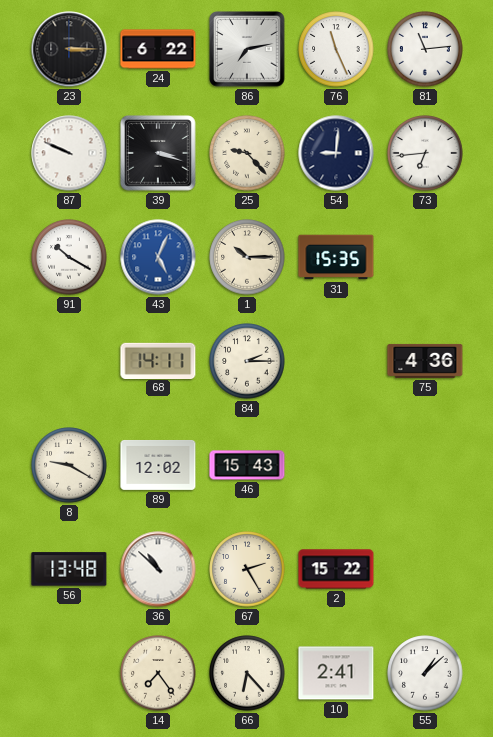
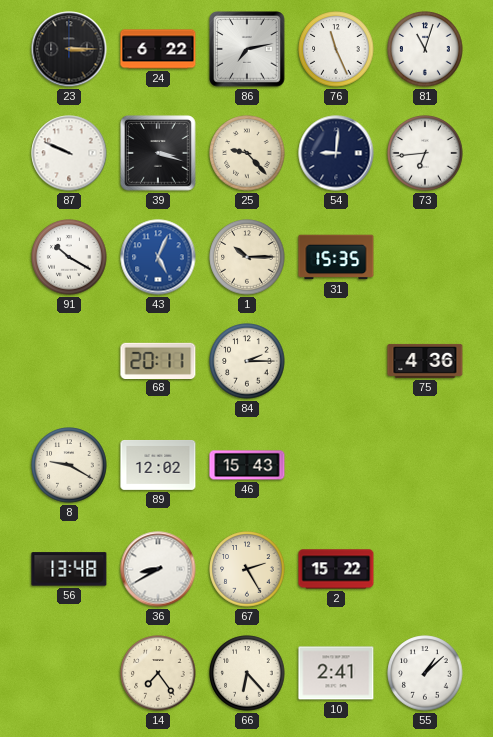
81: 11:14 -> 11:03 (425, 49)
68: 14:11 -> 20:11 (158, 360)
36: 10:52 -> 8:40 (158, 569)
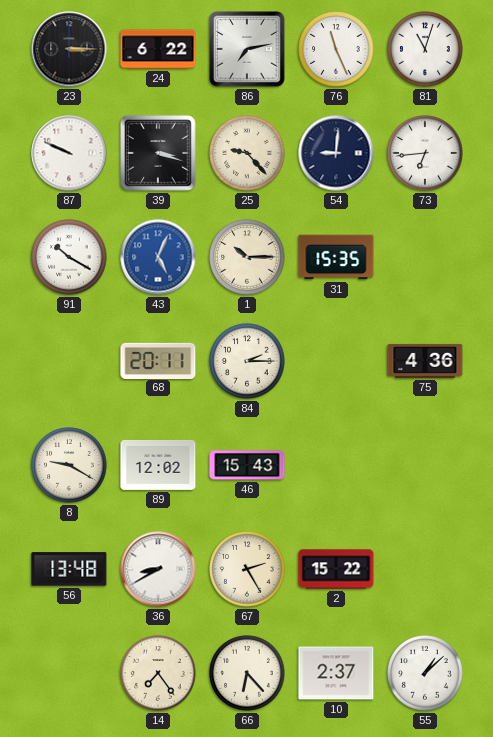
10: 2:41 -> 2:37 (336, 673)
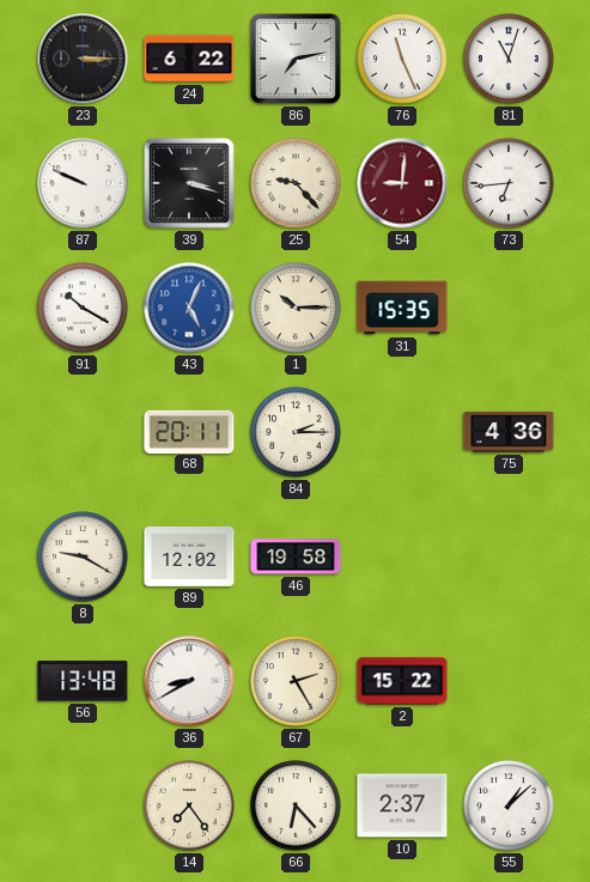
54 dial: navy -> burgundy (402, 183)
46: 15:43 -> 19:58 (296, 556)
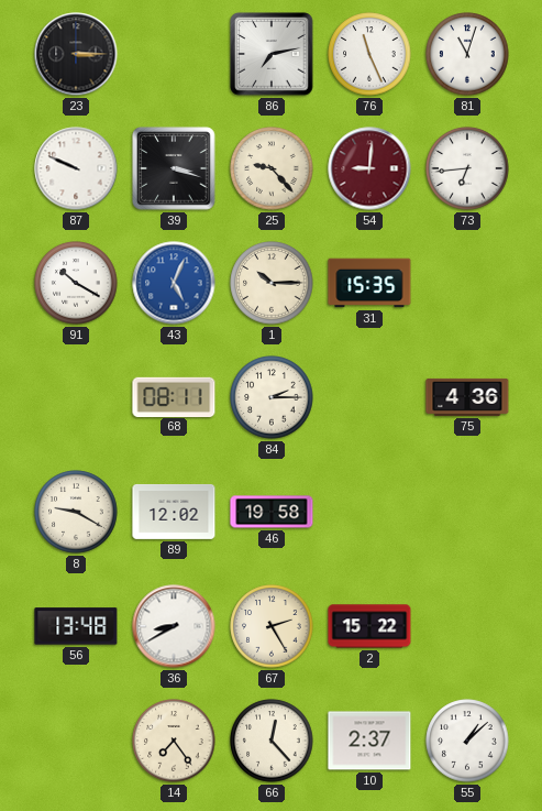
24: 6:22 -> none (189, 59)
68: 20:11 -> 08:11 (174, 396)
66: 6:23 -> 12:23 (272, 741)
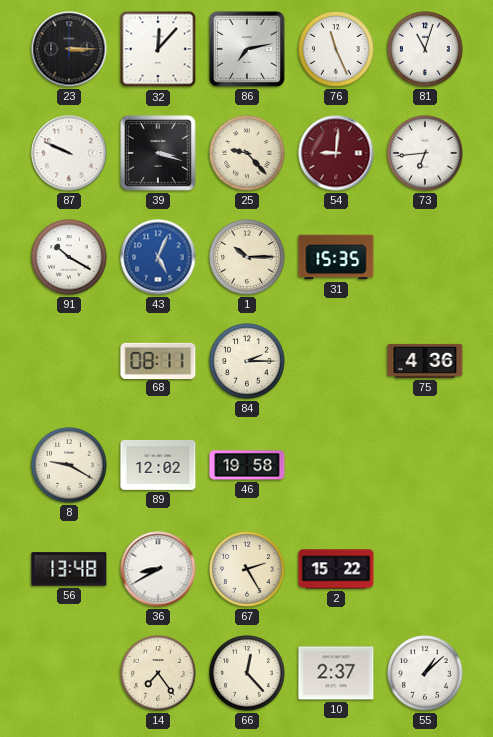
32: none -> 12:07 (158, 49)
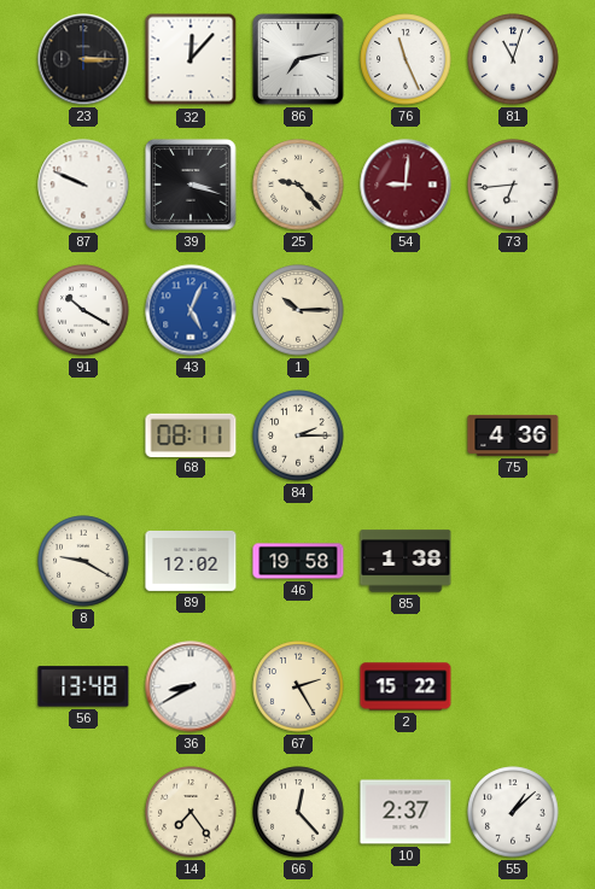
31: 15:35 -> none (336, 257)
85: none -> 1:38 (406, 561)
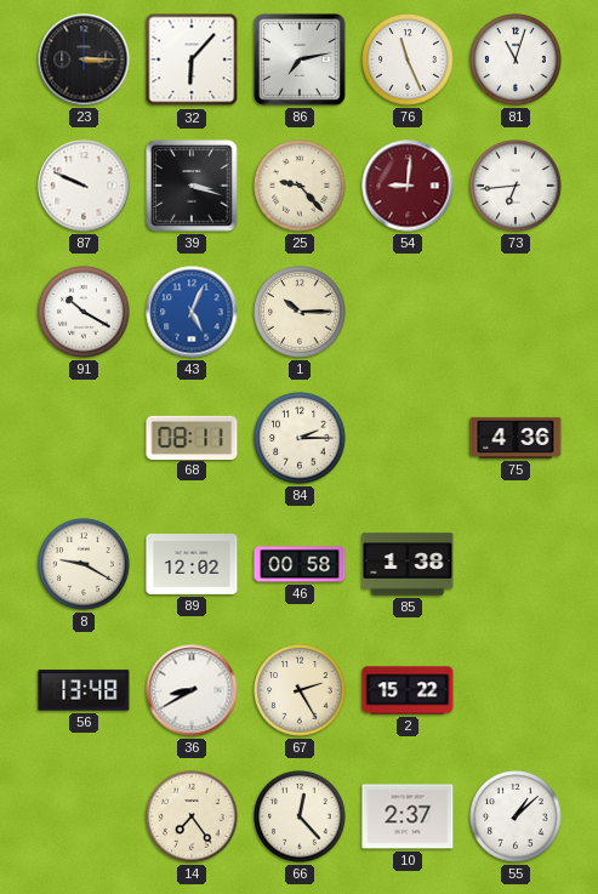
32: 12:07 -> 6:07 (192, 59)
46: 19:58 -> 00:58 (300, 564)
